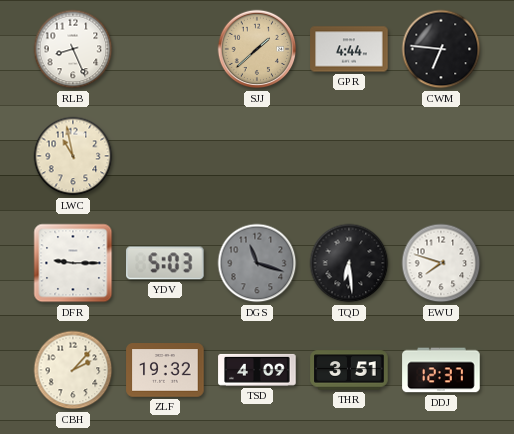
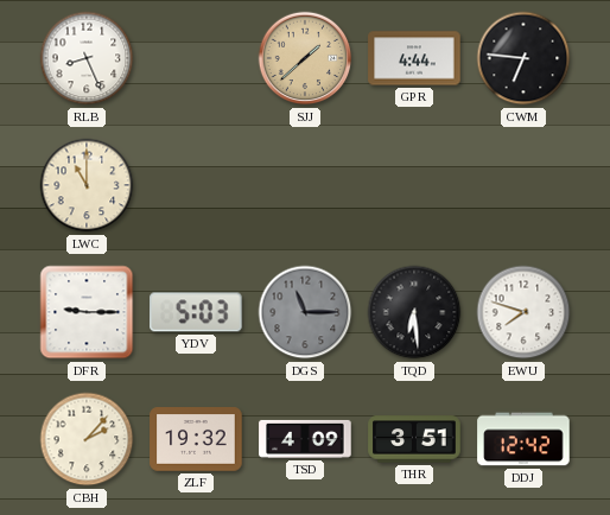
LWC: 10:58 -> 11:00 (87, 185)
DGS: 11:18 -> 11:15 (305, 312)
DDJ: 12:37 -> 12:42 (523, 439)
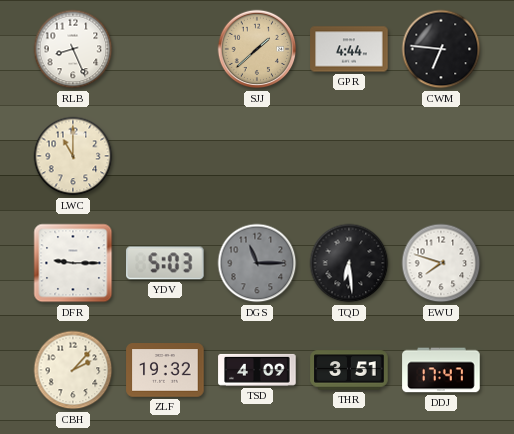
DDJ: 12:42 -> 17:47 (441, 370)
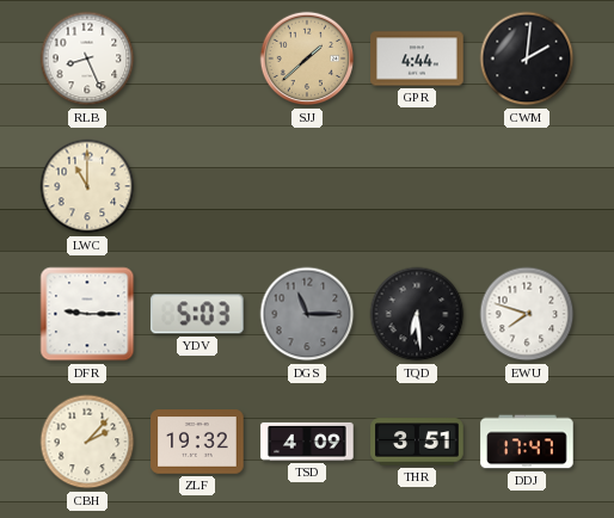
CWM: 6:46 -> 2:01 (527, 58)
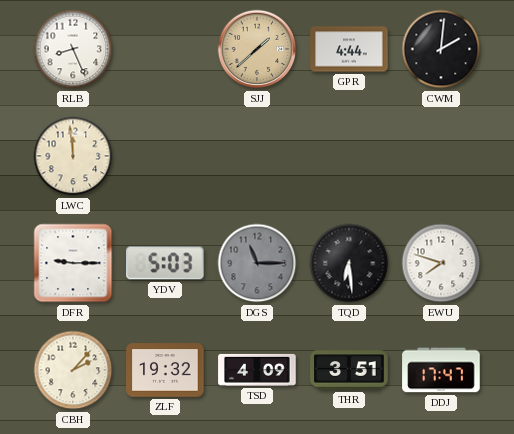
LWC: 11:00 -> 11:59 (73, 156)
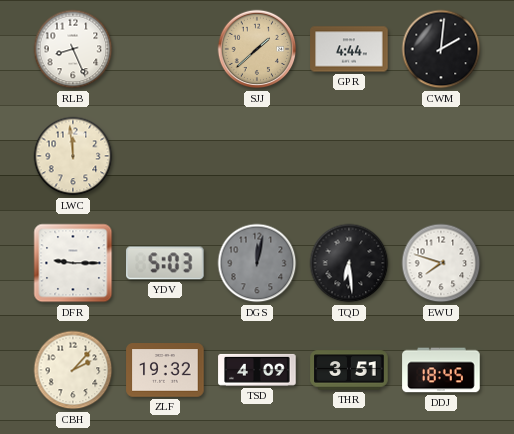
DGS: 11:15 -> 12:02 (257, 263)
DDJ: 17:47 -> 18:45 (441, 370)
